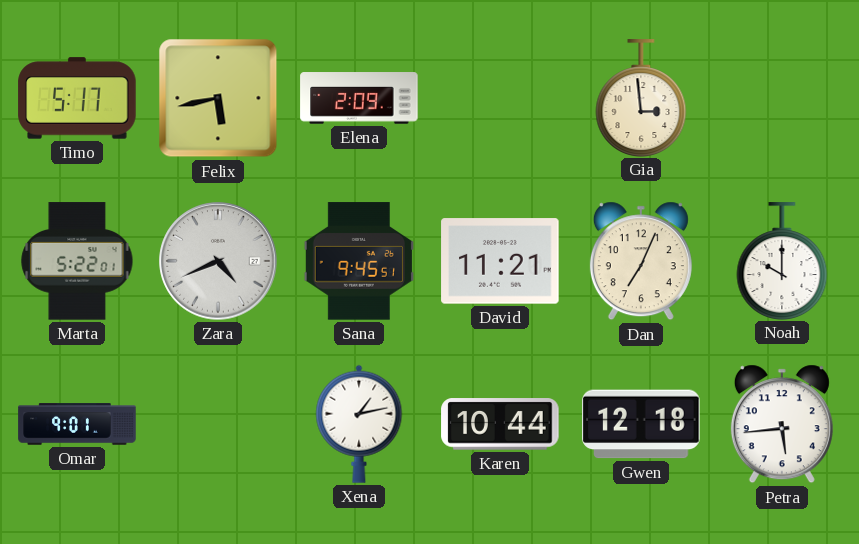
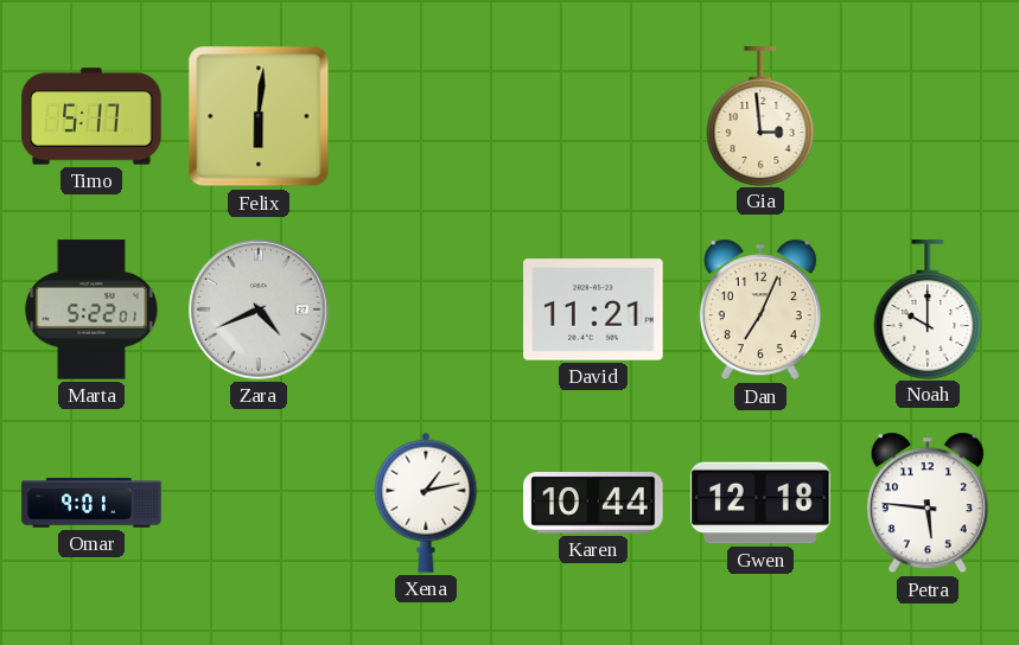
Felix: 5:43 -> 6:01 (259, 116)
Elena: 2:09 -> none (359, 98)
Sana: 9:45 -> none (359, 261)
Petra: 5:44 -> 5:46 (928, 503)
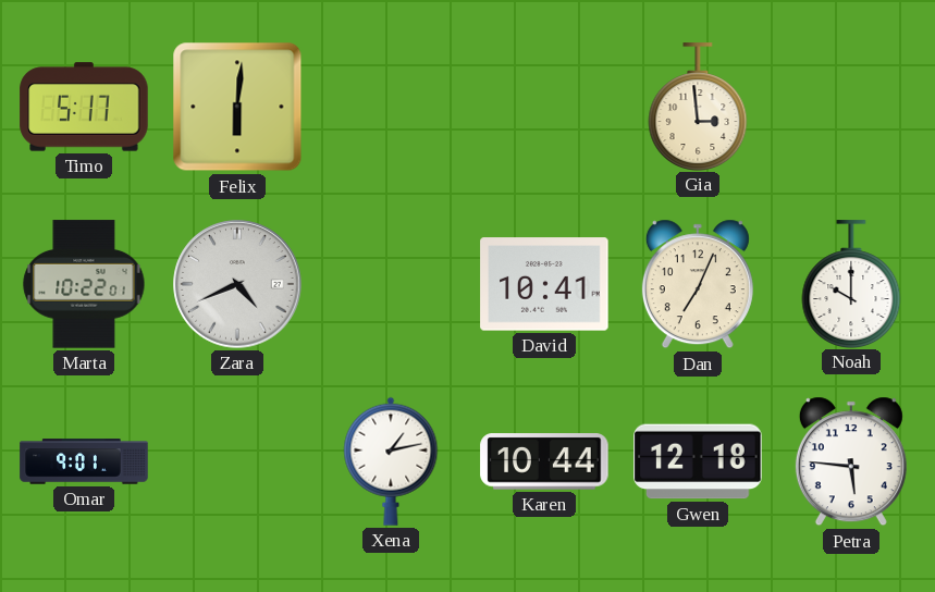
Marta: 5:22 -> 10:22 (84, 284)
David: 11:21 -> 10:41 (544, 284)
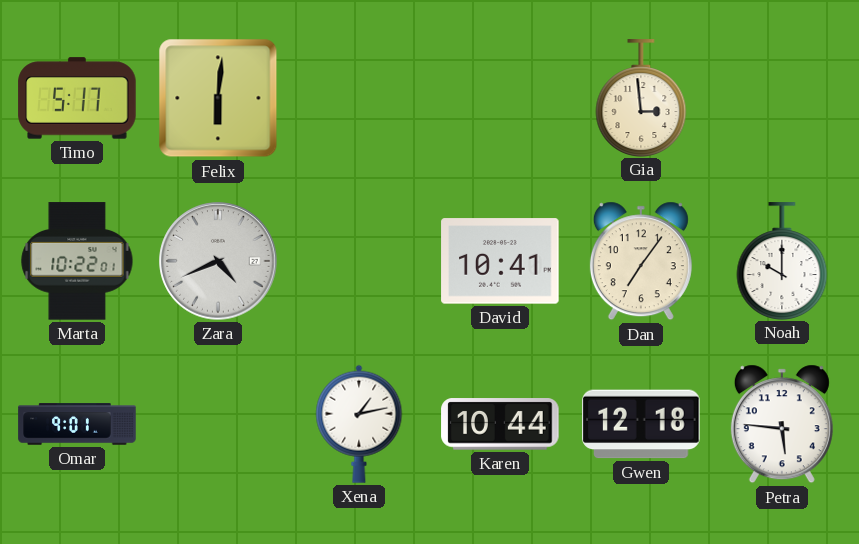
Dan: 7:04 -> 7:06 (641, 261)
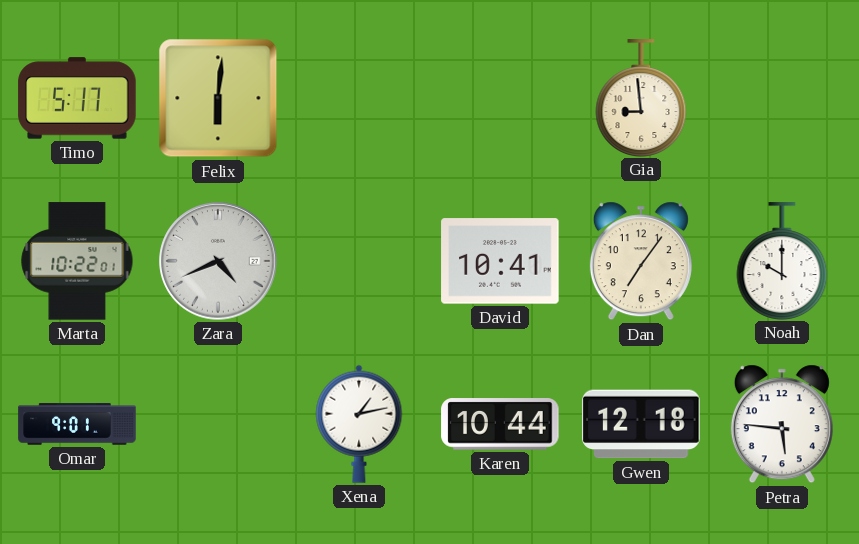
Gia: 2:59 -> 8:59 (641, 98)
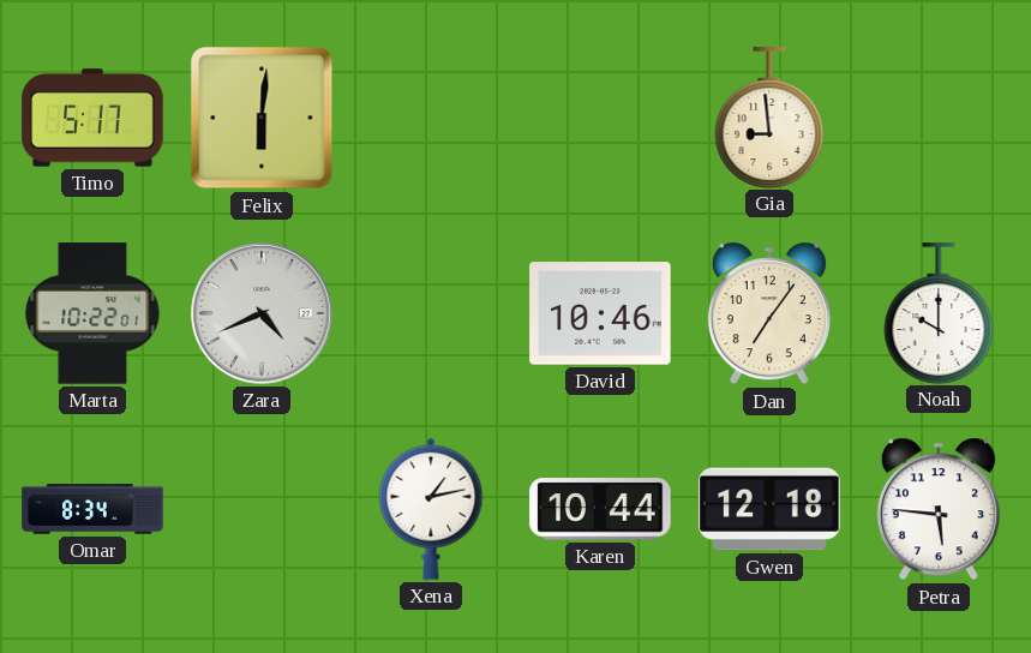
David: 10:41 -> 10:46 (600, 313)
Omar: 9:01 -> 8:34 (92, 509)
